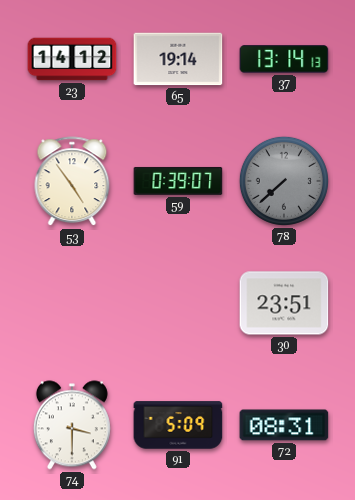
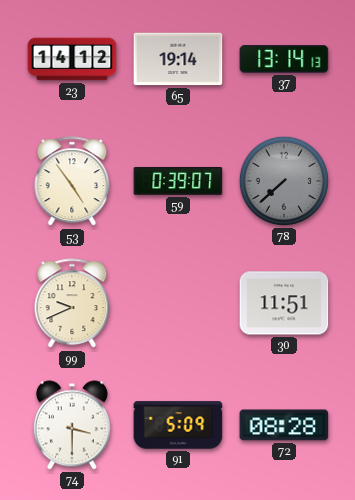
99: none -> 9:41 (72, 304)
30: 23:51 -> 11:51 (284, 303)
72: 08:31 -> 08:28 (284, 425)
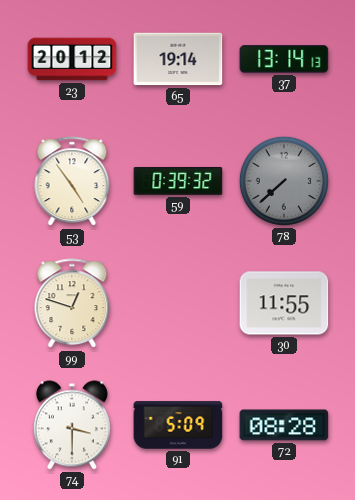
23: 14:12 -> 20:12 (72, 59)
59: 0:39:07 -> 0:39:32 (178, 181)
99: 9:41 -> 12:48 (72, 304)
30: 11:51 -> 11:55 (284, 303)
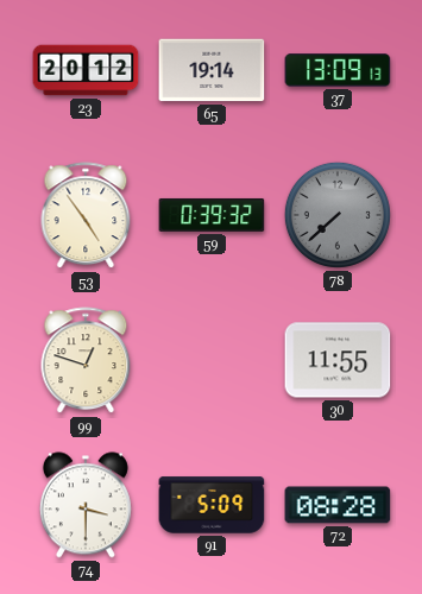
37: 13:14 -> 13:09 (338, 70)
